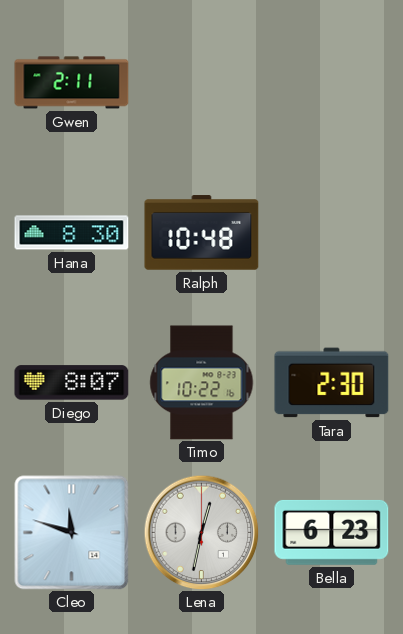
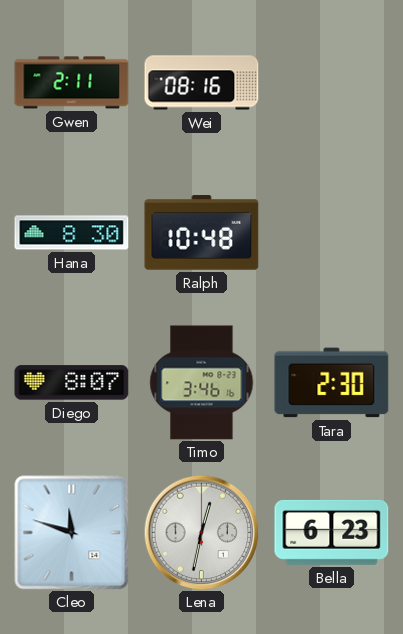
Wei: none -> 08:16 (202, 83)
Timo: 10:22 -> 3:46 (202, 383)
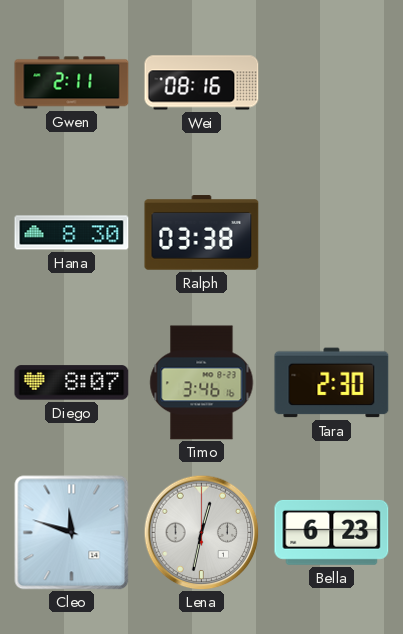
Ralph: 10:48 -> 03:38 (202, 233)
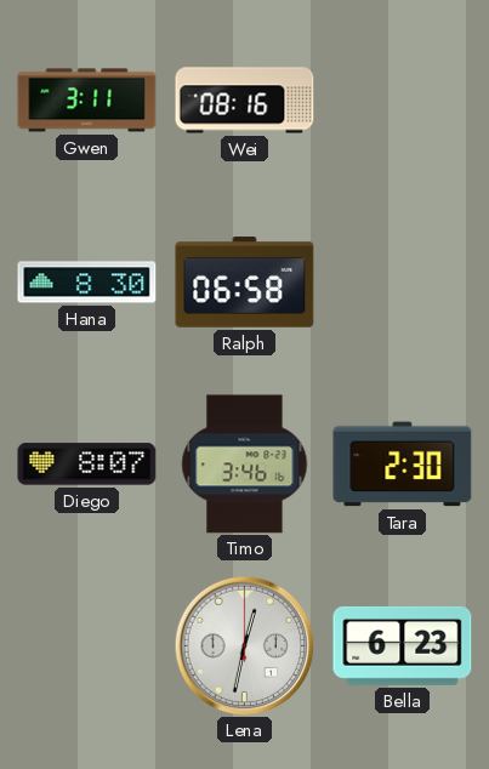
Gwen: 2:11 -> 3:11 (87, 101)
Ralph: 03:38 -> 06:58 (245, 283)
Cleo: 11:48 -> none (72, 533)
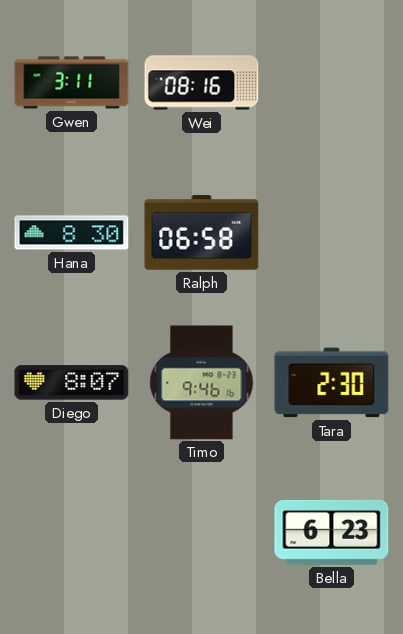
Timo: 3:46 -> 9:46 (202, 383)
Lena: 12:32 -> none (244, 645)
